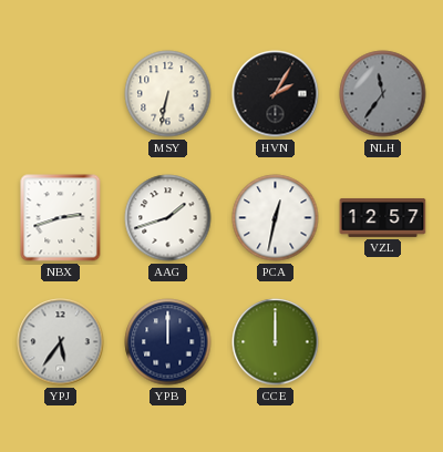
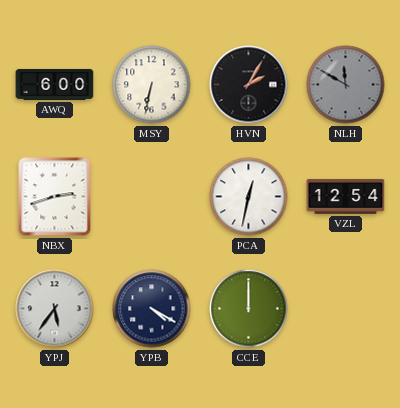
AWQ: none -> 6:00 (55, 84)
NLH: 11:36 -> 11:50 (346, 85)
AAG: 1:42 -> none (168, 218)
VZL: 12:57 -> 12:54 (346, 196)
YPB: 12:00 -> 4:20 (152, 309)
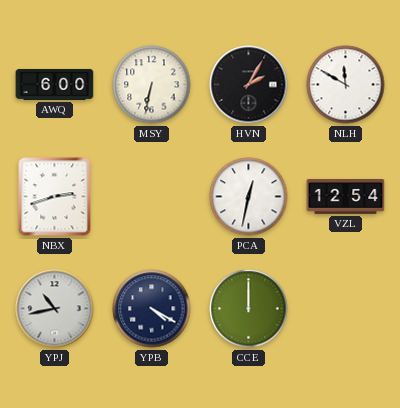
NLH dial: grey -> white (346, 85)
YPJ: 5:36 -> 10:43 (55, 309)
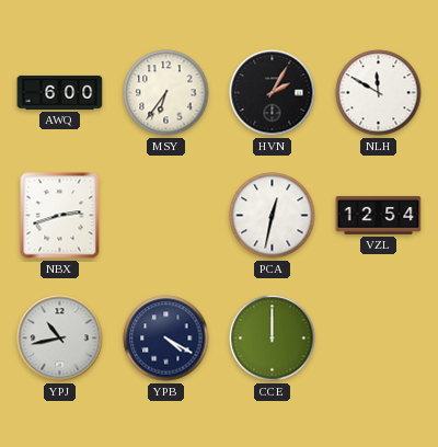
MSY: 6:32 -> 6:36 (166, 93)
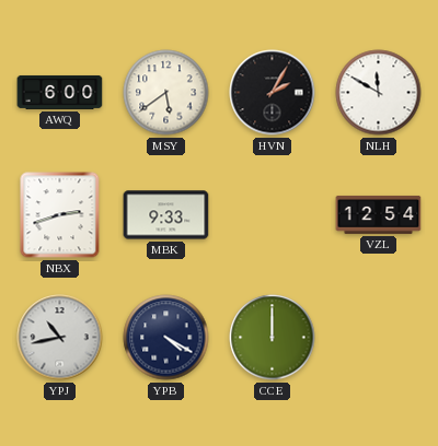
MSY: 6:36 -> 5:39 (166, 93)
MBK: none -> 9:33 (166, 215)
PCA: 12:32 -> none (273, 216)
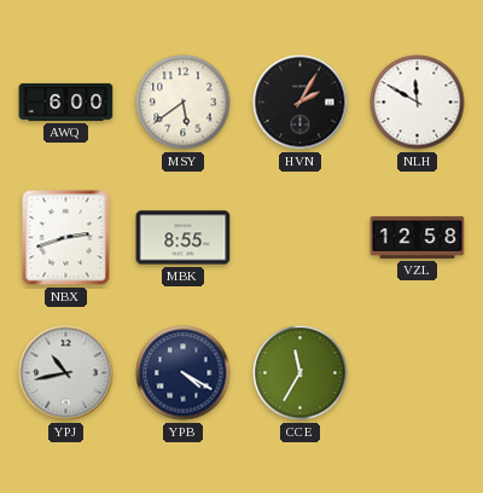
MBK: 9:33 -> 8:55 (184, 238)
VZL: 12:54 -> 12:58 (418, 237)
CCE: 12:00 -> 11:35 (301, 373)
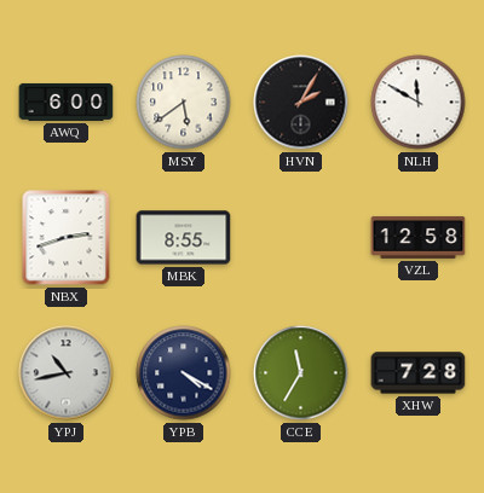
XHW: none -> 7:28 (419, 373)
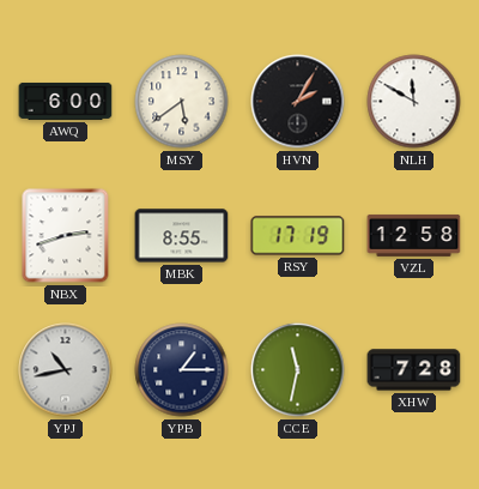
RSY: none -> 17:19 (298, 236)
YPB: 4:20 -> 1:15 (182, 370)
CCE: 11:35 -> 11:32 (298, 370)
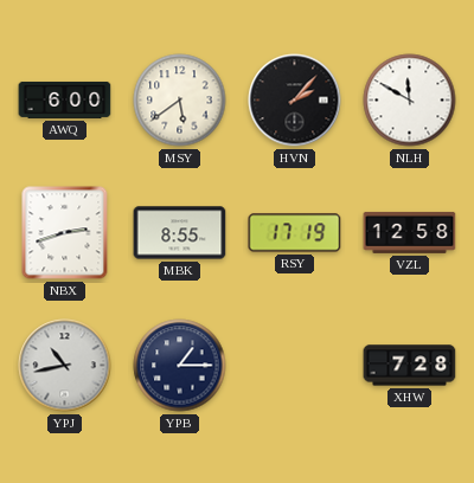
HVN: 2:05 -> 2:07 (295, 101)
CCE: 11:32 -> none (298, 370)
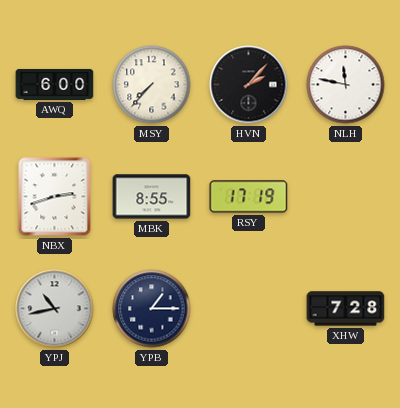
MSY: 5:39 -> 7:37 (152, 85)
NLH: 11:50 -> 11:47 (346, 85)
VZL: 12:58 -> none (410, 232)
